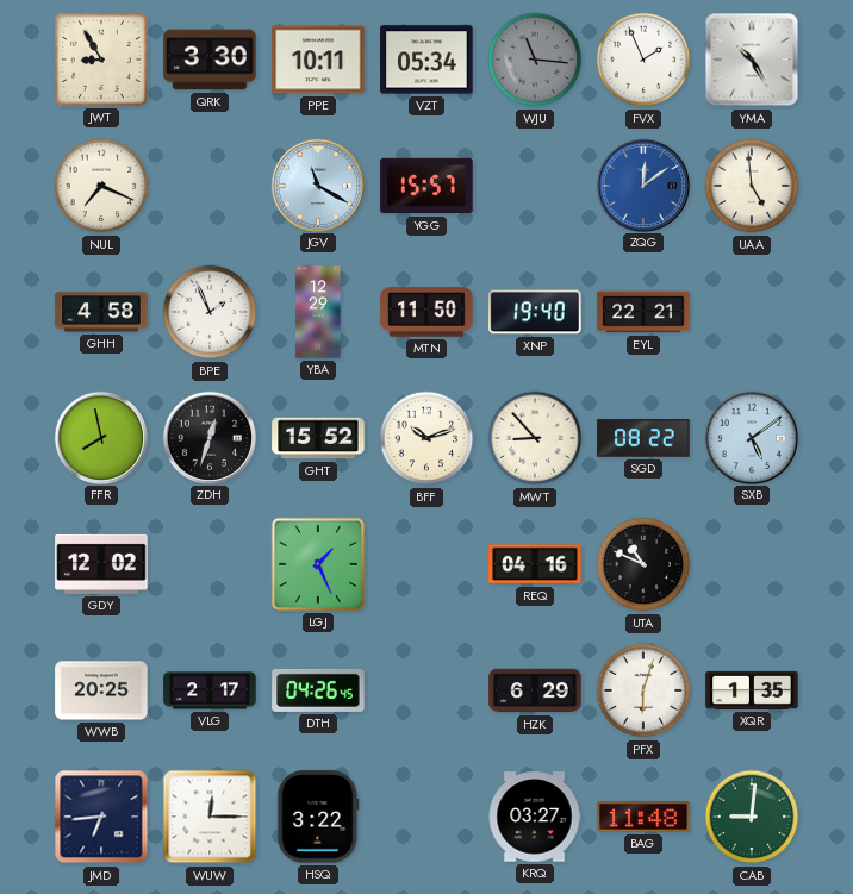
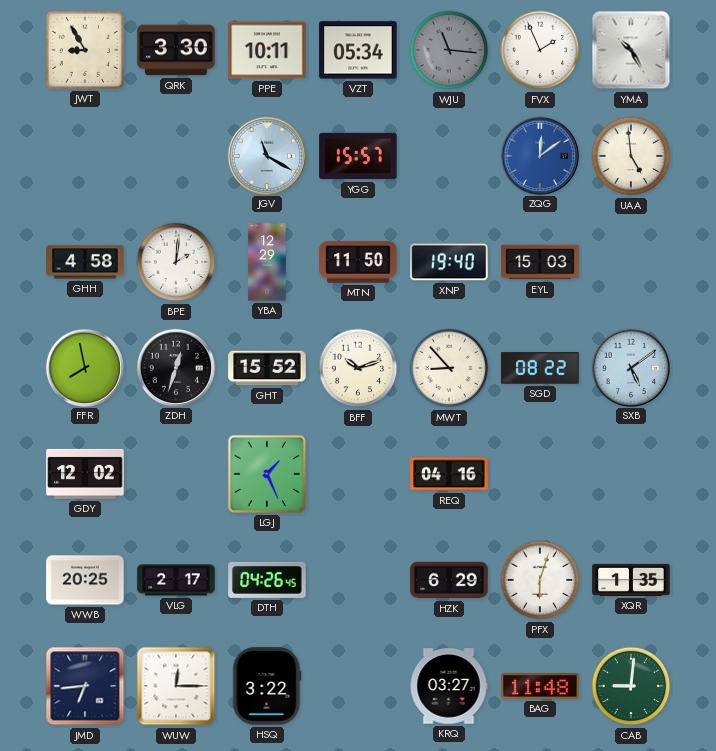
NUL: 7:19 -> none (101, 186)
BPE: 1:56 -> 2:01 (176, 262)
EYL: 22:21 -> 15:03 (540, 262)
UTA: 10:49 -> none (643, 564)
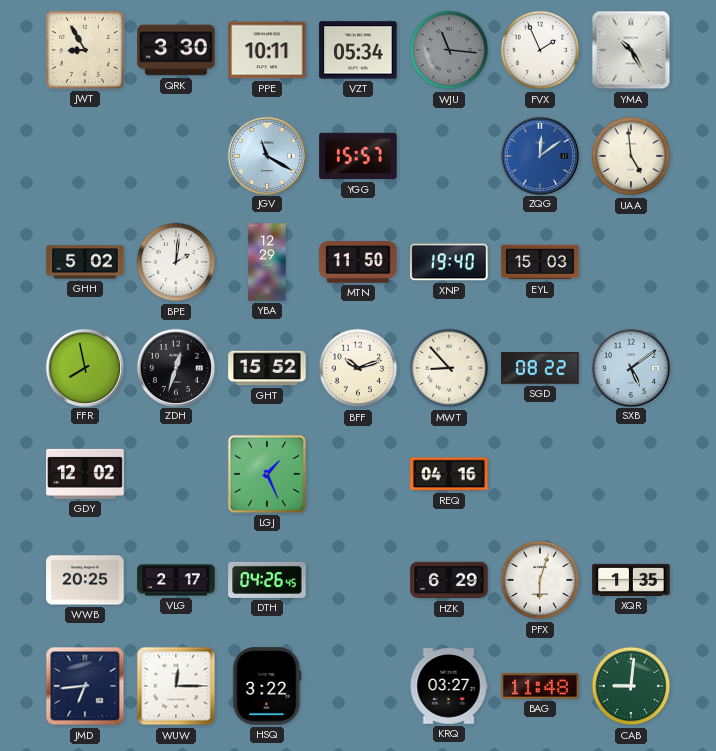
GHH: 4:58 -> 5:02 (85, 262)
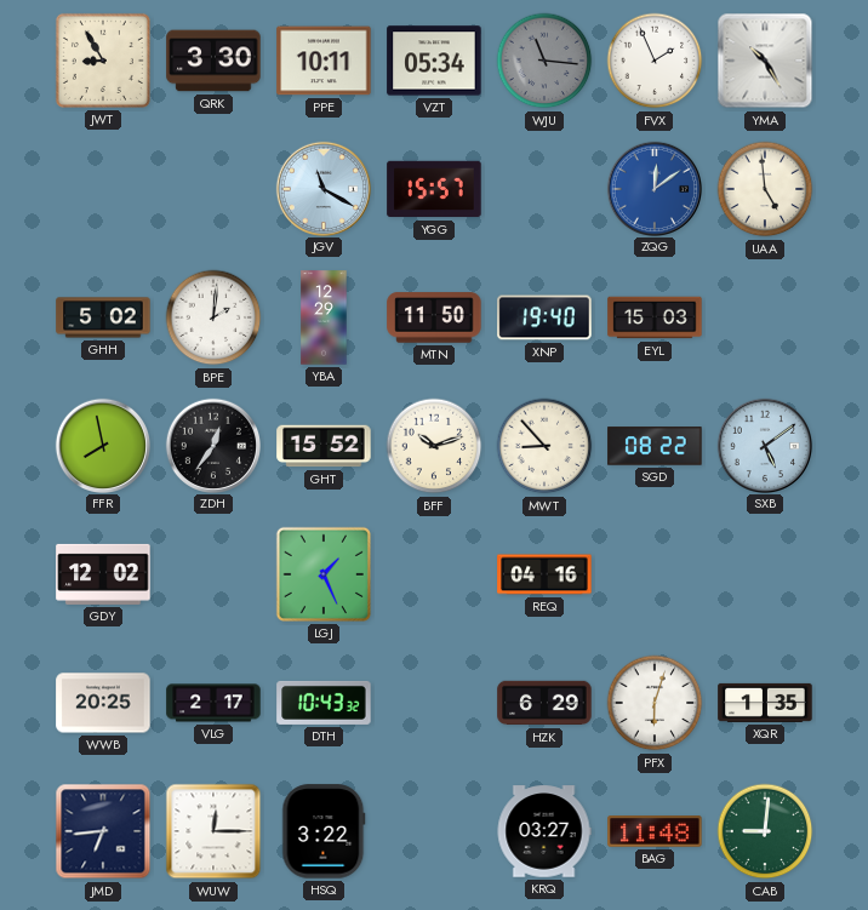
ZDH: 12:33 -> 12:36 (212, 445)
DTH: 04:26 -> 10:43 (324, 703)
